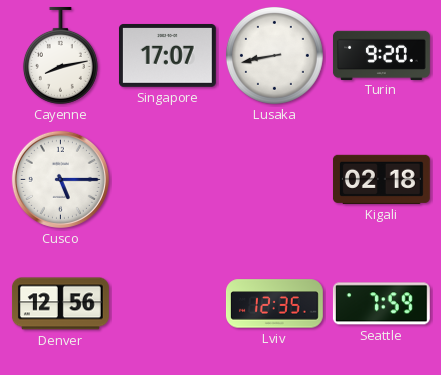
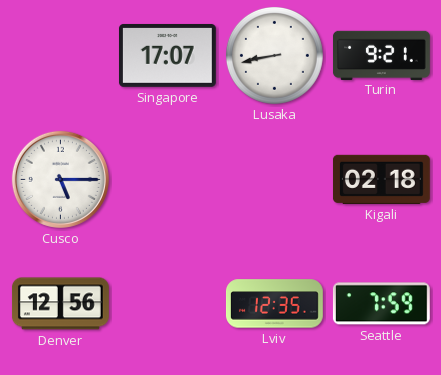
Cayenne: 8:13 -> none (60, 55)
Turin: 9:20 -> 9:21 (381, 55)
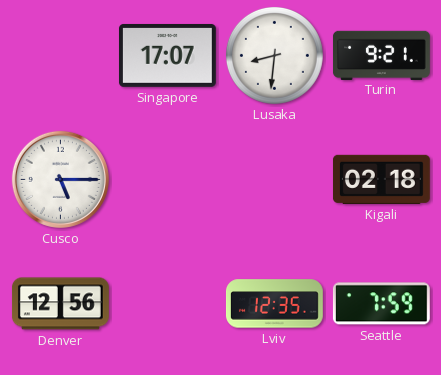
Lusaka: 8:43 -> 8:31 (274, 55)
